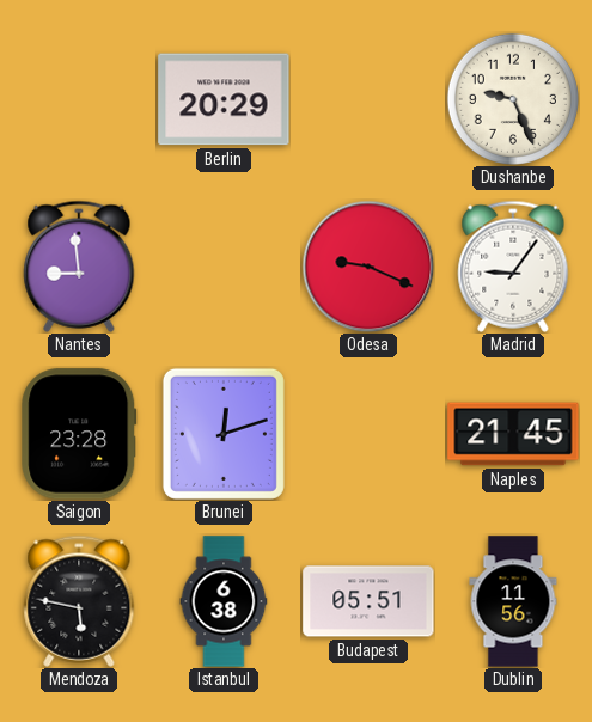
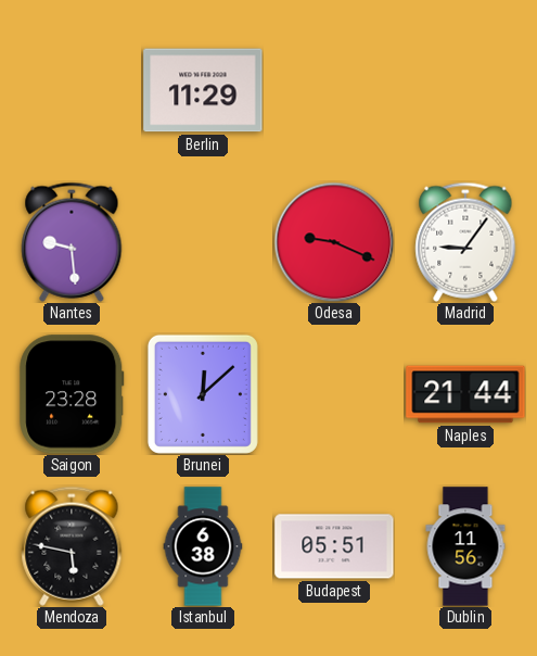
Berlin: 20:29 -> 11:29 (203, 90)
Dushanbe: 9:26 -> none (513, 99)
Nantes: 8:59 -> 9:29 (72, 242)
Brunei: 12:12 -> 12:08 (203, 394)
Naples: 21:45 -> 21:44 (465, 394)
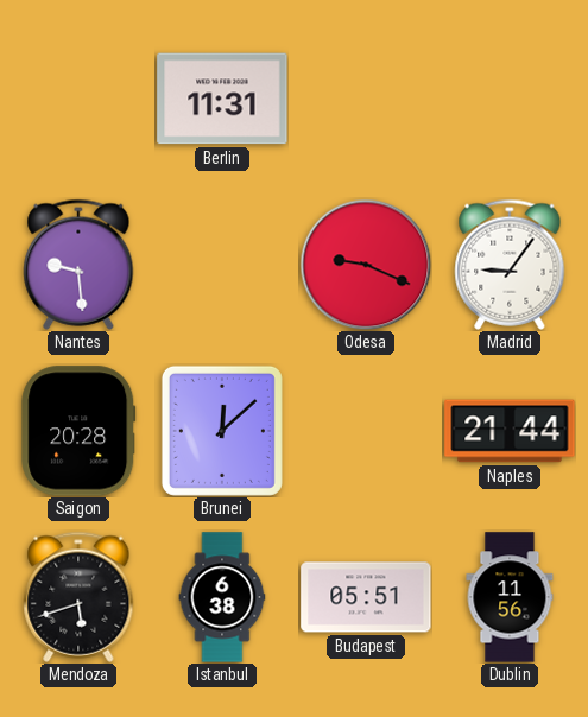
Berlin: 11:29 -> 11:31 (222, 99)
Saigon: 23:28 -> 20:28 (78, 431)
Mendoza: 5:47 -> 5:42 (78, 597)
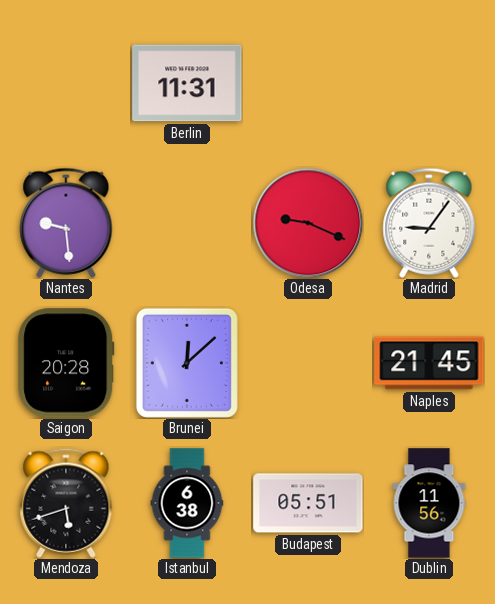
Naples: 21:44 -> 21:45 (429, 363)
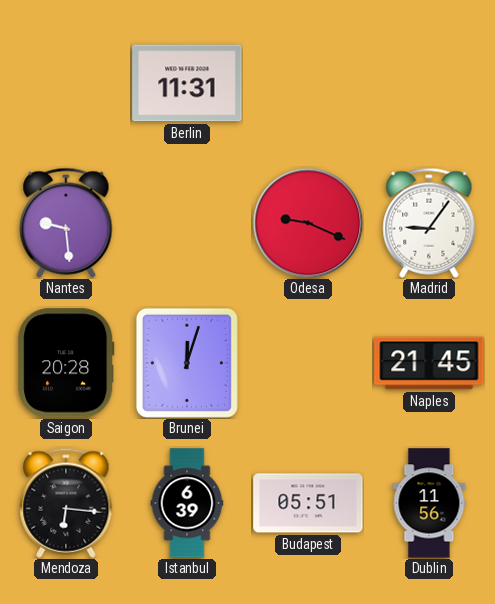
Brunei: 12:08 -> 12:03 (187, 363)
Mendoza: 5:42 -> 6:16 (66, 503)
Istanbul: 6:38 -> 6:39 (187, 503)
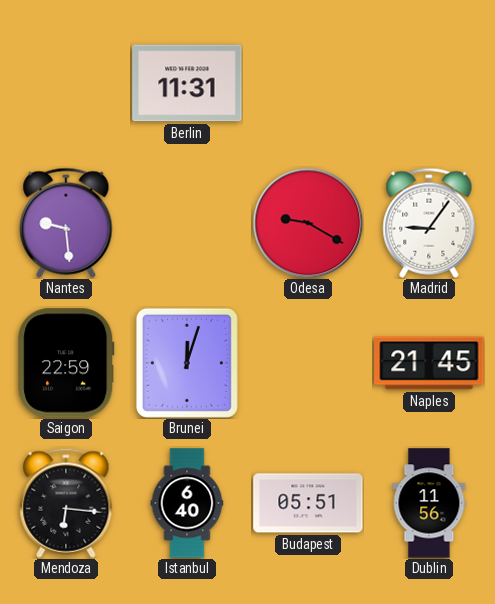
Odesa: 9:19 -> 9:20 (308, 223)
Saigon: 20:28 -> 22:59 (66, 363)
Istanbul: 6:39 -> 6:40 (187, 503)
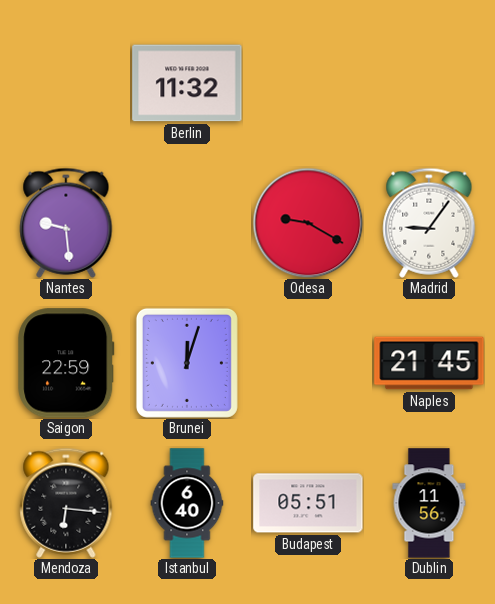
Berlin: 11:31 -> 11:32 (187, 83)
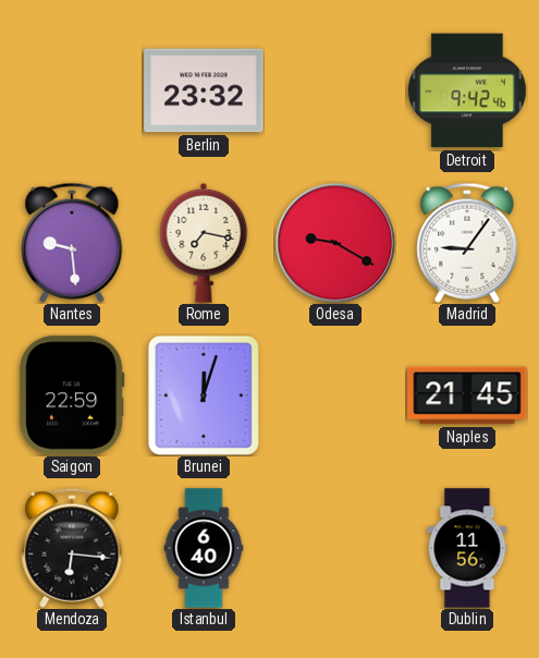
Berlin: 11:32 -> 23:32 (204, 90)
Detroit: none -> 9:42 (467, 90)
Rome: none -> 7:17 (204, 243)
Budapest: 05:51 -> none (308, 503)
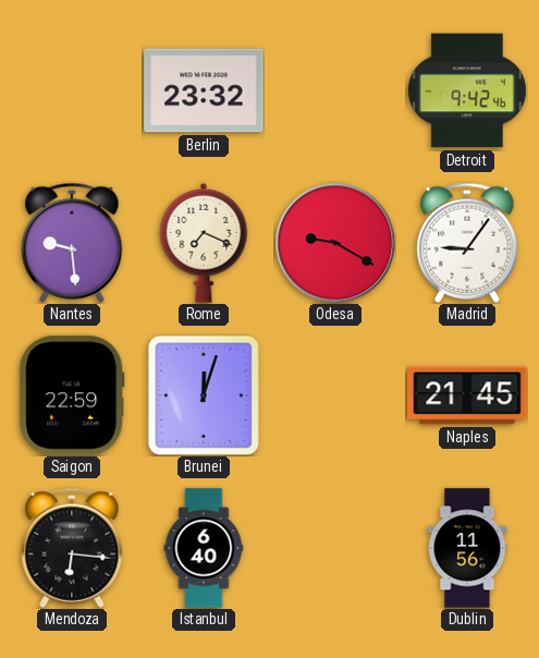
Rome: 7:17 -> 7:19 (204, 243)
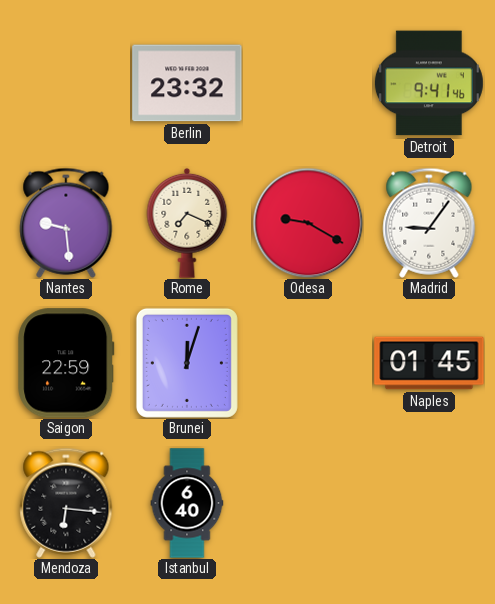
Detroit: 9:42 -> 9:41 (429, 83)
Naples: 21:45 -> 01:45 (429, 363)
Dublin: 11:56 -> none (467, 548)
